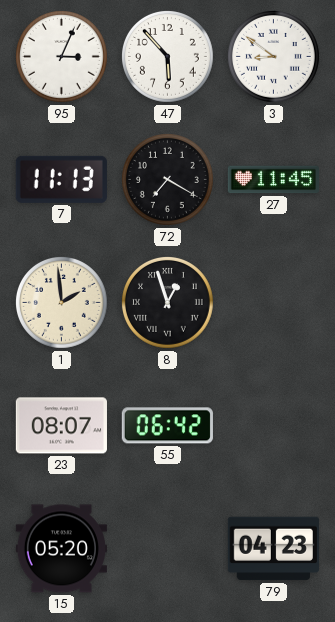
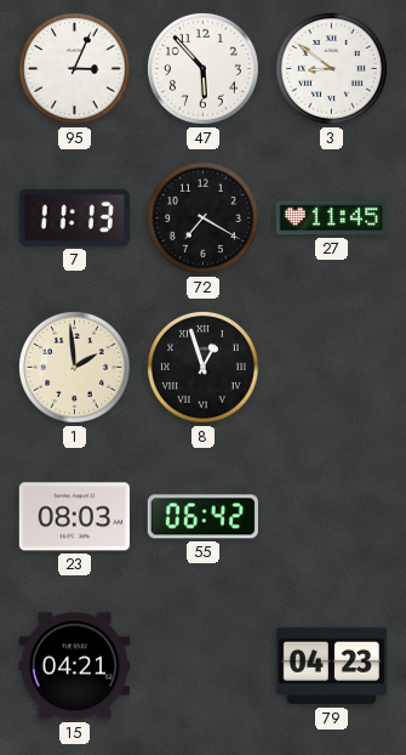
23: 08:07 -> 08:03 (74, 517)
15: 05:20 -> 04:21 (74, 666)
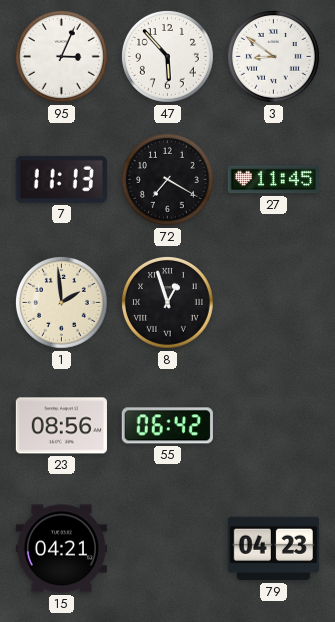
23: 08:03 -> 08:56 (61, 426)
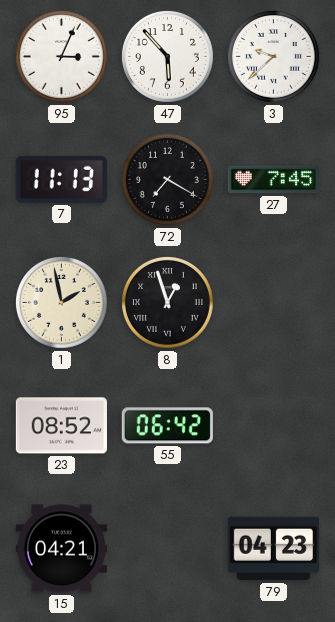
3: 8:51 -> 9:38 (274, 57)
27: 11:45 -> 7:45 (273, 180)
1: 1:59 -> 1:58 (62, 303)
23: 08:56 -> 08:52 (61, 426)
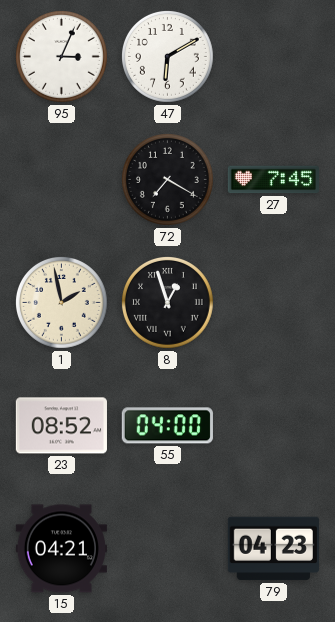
47: 5:53 -> 6:10 (168, 57)
3: 9:38 -> none (274, 57)
7: 11:13 -> none (61, 179)
55: 06:42 -> 04:00 (167, 426)
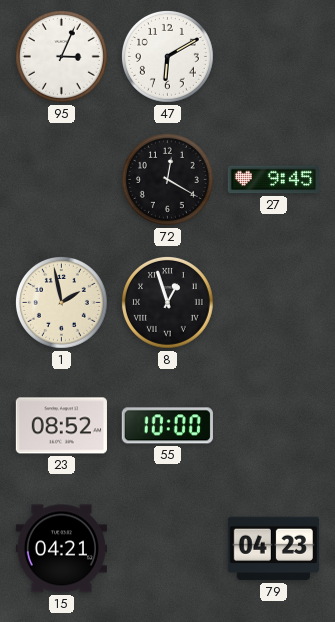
72: 7:20 -> 12:20 (168, 180)
27: 7:45 -> 9:45 (273, 180)
55: 04:00 -> 10:00 (167, 426)
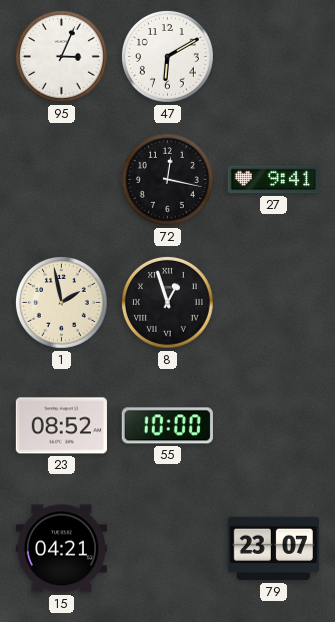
72: 12:20 -> 12:17 (168, 180)
27: 9:45 -> 9:41 (273, 180)
79: 04:23 -> 23:07 (273, 549)
